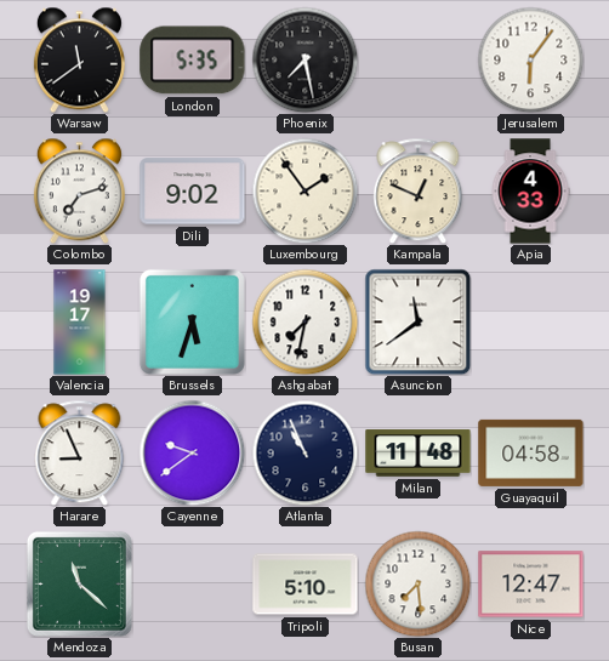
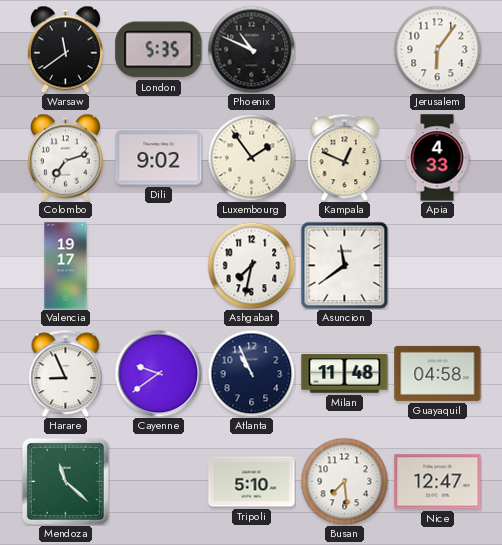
Phoenix: 7:28 -> 10:49 (251, 49)
Brussels: 5:33 -> none (192, 321)
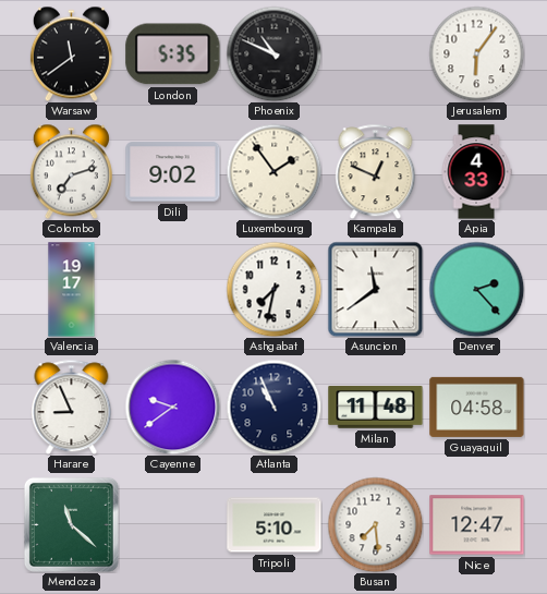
Denver: none -> 2:23 (476, 289)
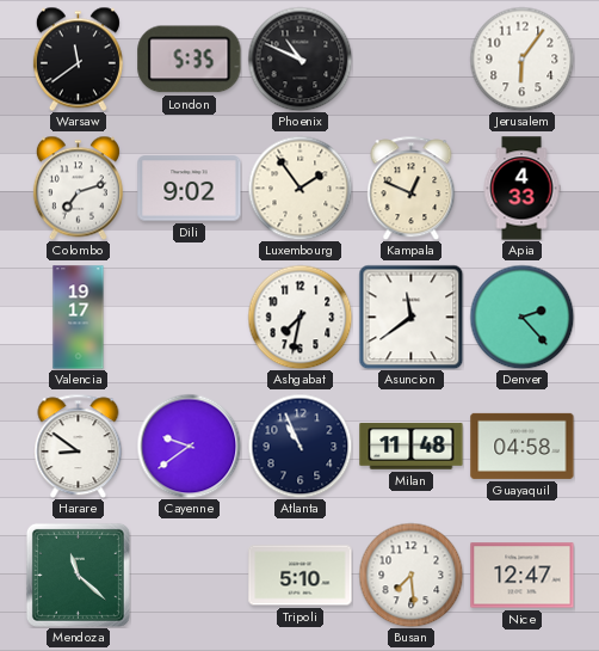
Harare: 8:56 -> 8:51 (79, 446)
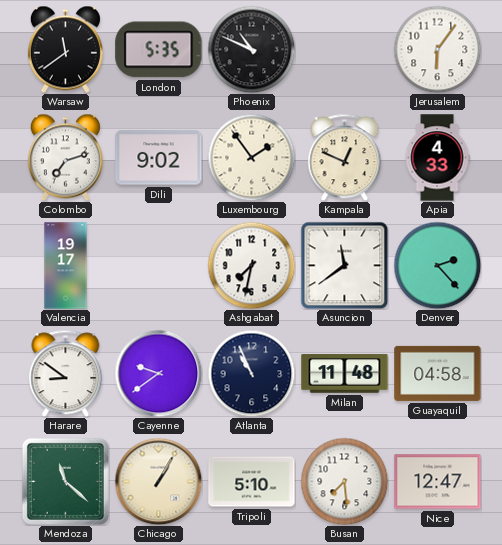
Chicago: none -> 1:05 (158, 481)
